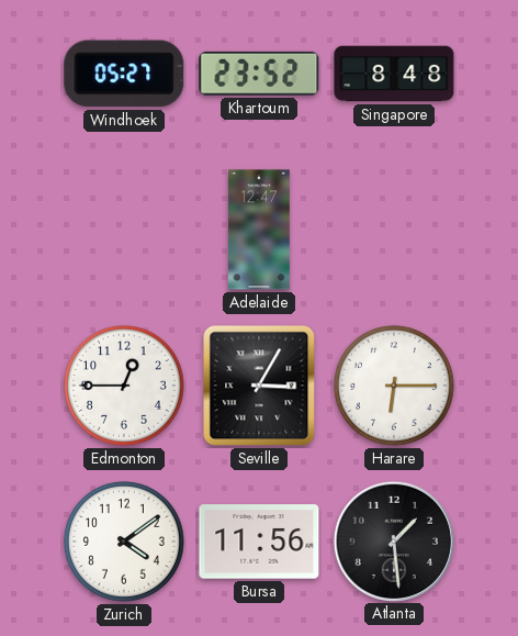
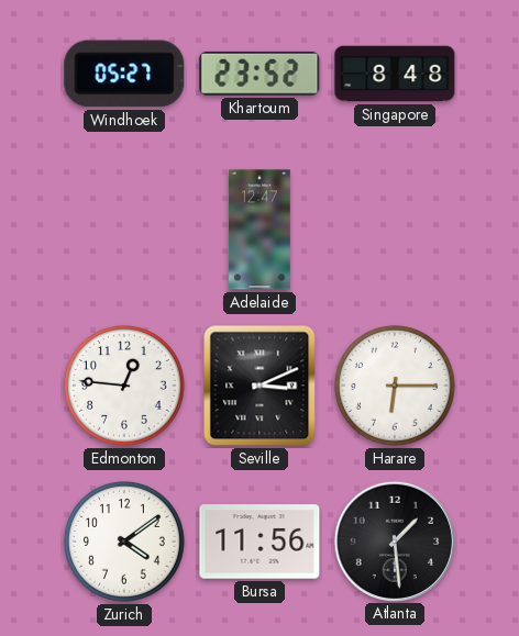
Edmonton: 12:45 -> 12:46 (125, 387)
Seville: 3:05 -> 3:11 (259, 386)
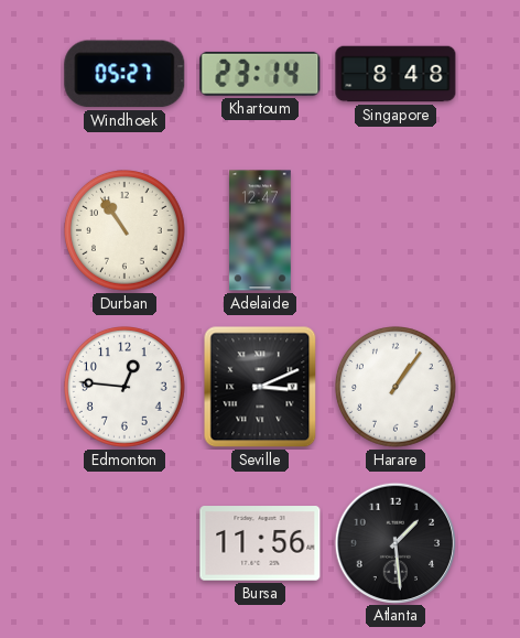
Khartoum: 23:52 -> 23:14 (260, 74)
Durban: none -> 10:54 (126, 231)
Harare: 6:15 -> 1:06 (397, 388)
Zurich: 4:09 -> none (125, 543)
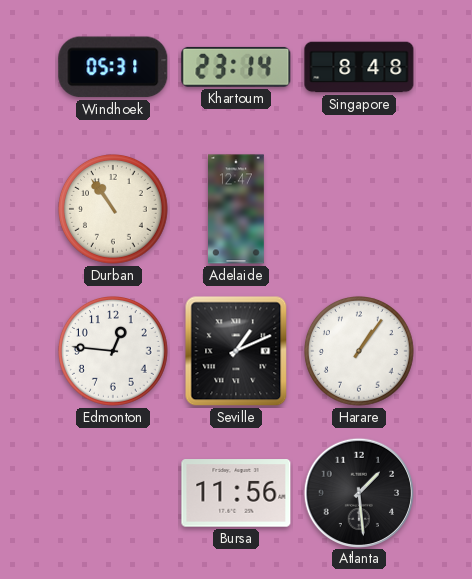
Windhoek: 05:27 -> 05:31 (113, 67)
Seville: 3:11 -> 1:11 (236, 351)
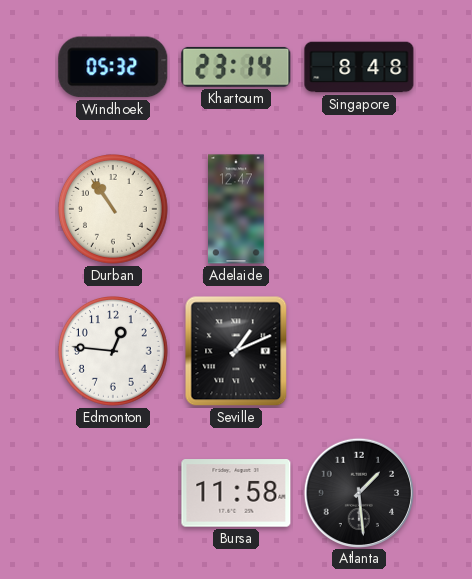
Windhoek: 05:31 -> 05:32 (113, 67)
Harare: 1:06 -> none (360, 352)
Bursa: 11:56 -> 11:58 (236, 493)
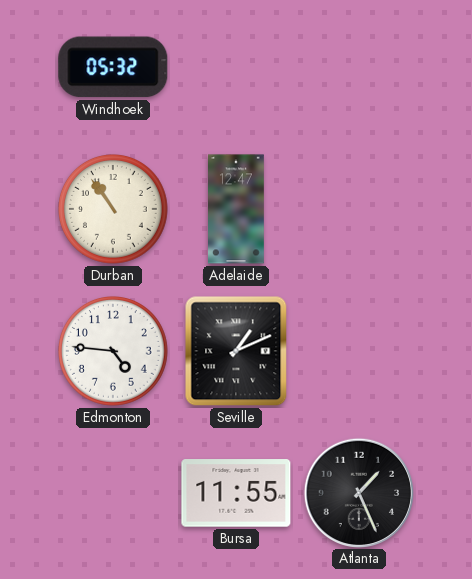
Khartoum: 23:14 -> none (236, 67)
Singapore: 8:48 -> none (359, 67)
Edmonton: 12:46 -> 4:46 (114, 352)
Bursa: 11:58 -> 11:55 (236, 493)
Atlanta: 1:29 -> 1:26 (358, 492)
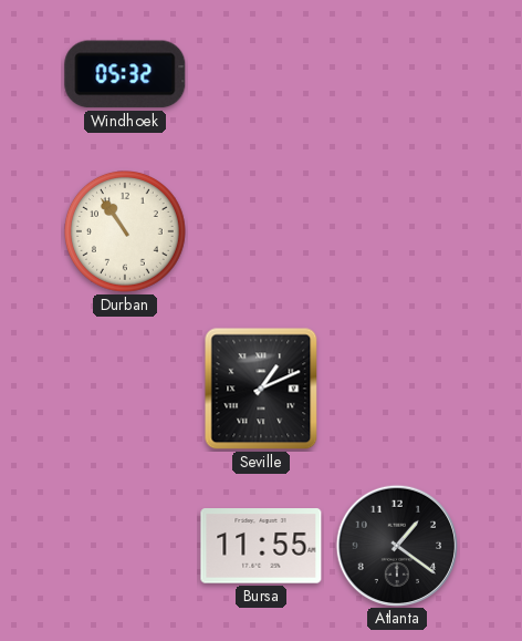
Adelaide: 12:47 -> none (237, 209)
Edmonton: 4:46 -> none (114, 352)
Atlanta: 1:26 -> 1:21 (396, 545)
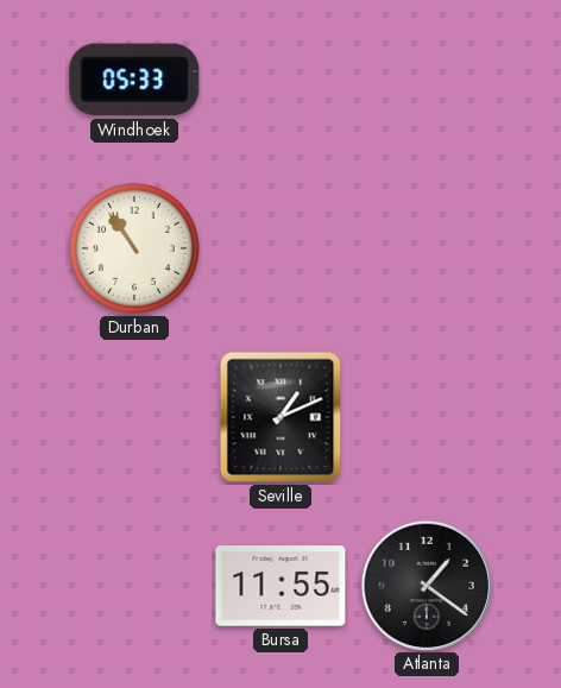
Windhoek: 05:32 -> 05:33 (134, 80)
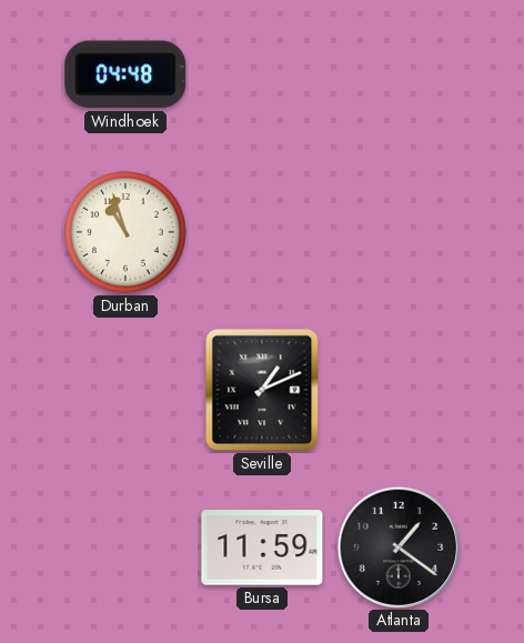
Windhoek: 05:33 -> 04:48 (125, 74)
Durban: 10:54 -> 10:57 (127, 233)
Bursa: 11:55 -> 11:59 (262, 547)
